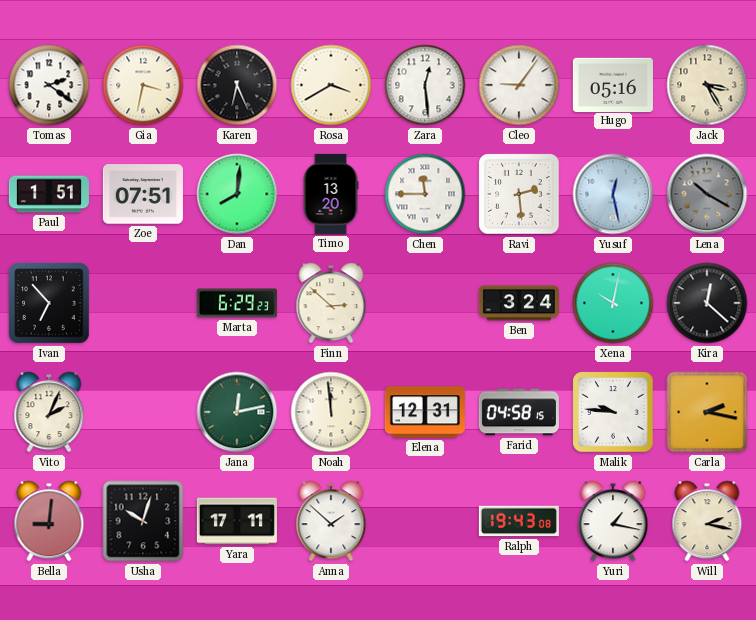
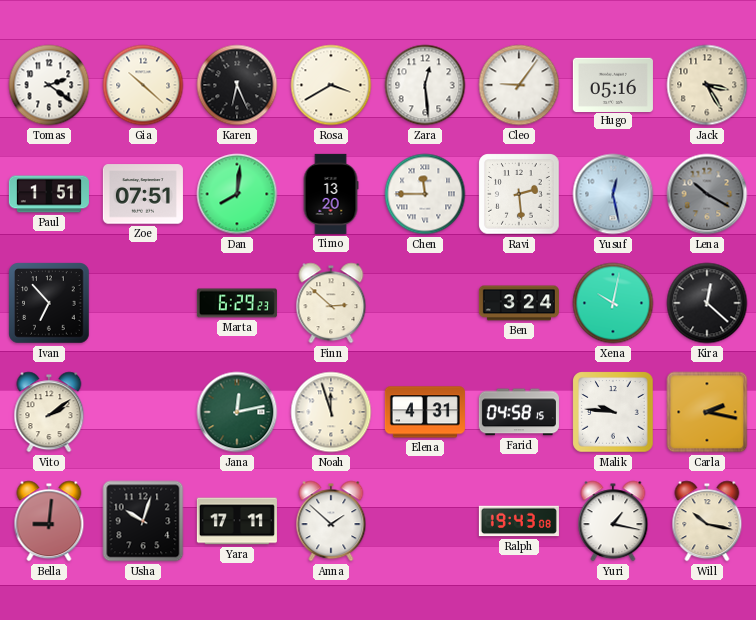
Gia: 3:32 -> 10:22 (143, 85)
Vito: 2:04 -> 2:09 (49, 412)
Noah: 11:59 -> 11:57 (331, 412)
Elena: 12:31 -> 4:31 (425, 412)
Will: 2:17 -> 10:17 (707, 521)
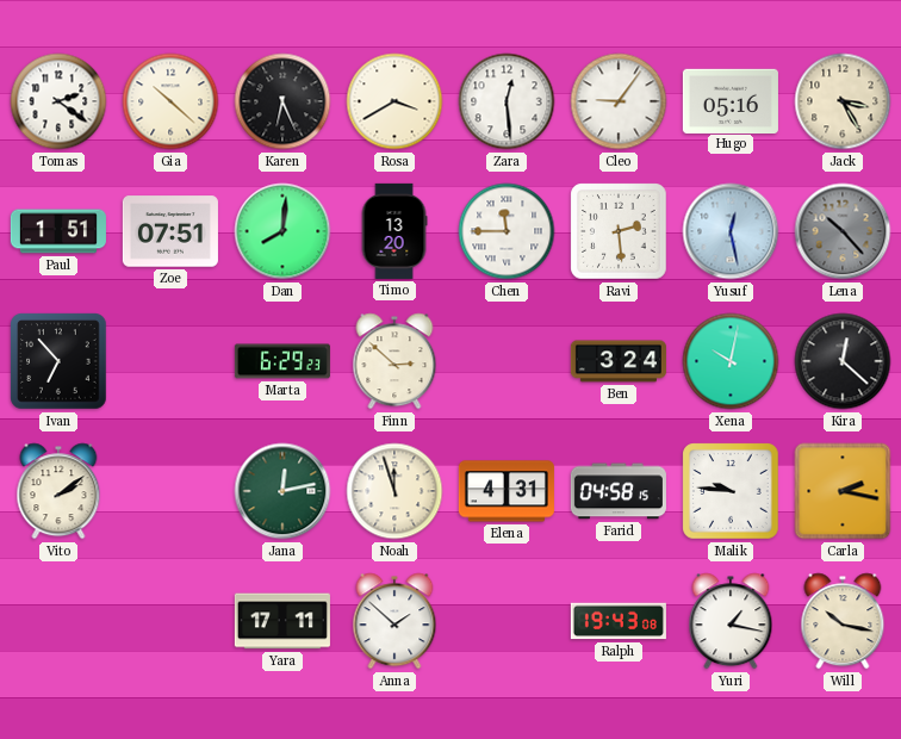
Lena: 10:20 -> 10:23 (843, 231)
Bella: 9:01 -> none (49, 521)
Usha: 10:03 -> none (143, 521)
